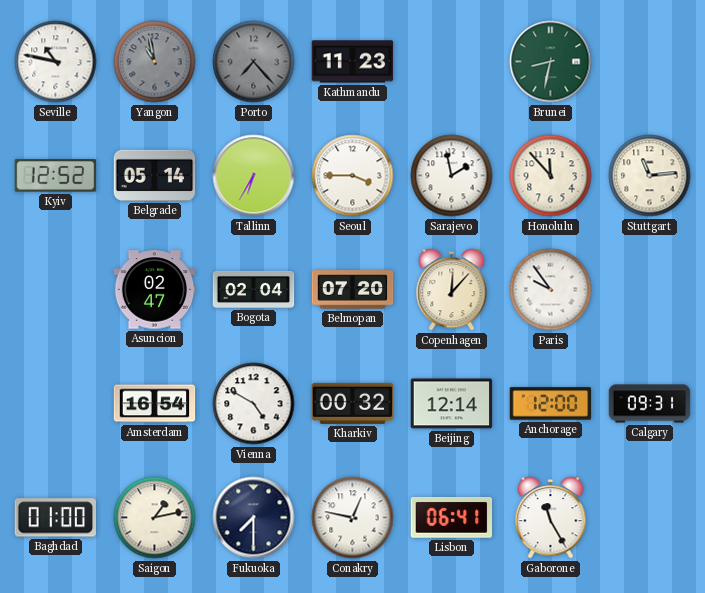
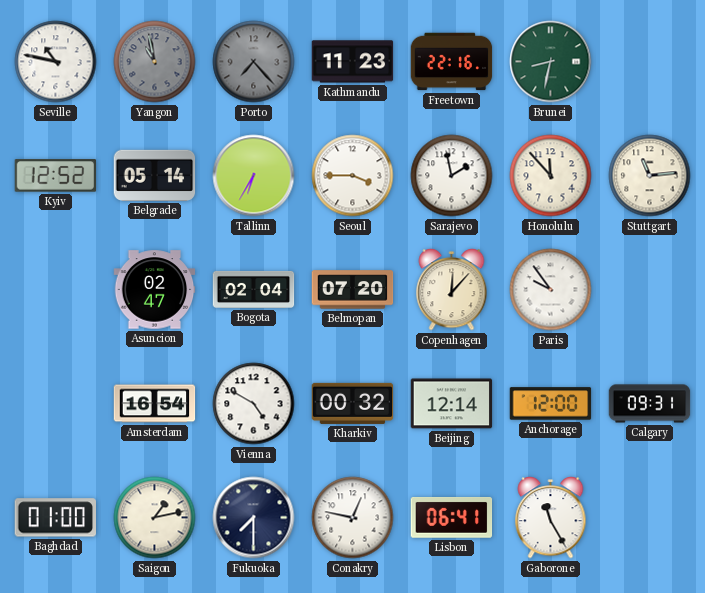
Freetown: none -> 22:16 (452, 62)
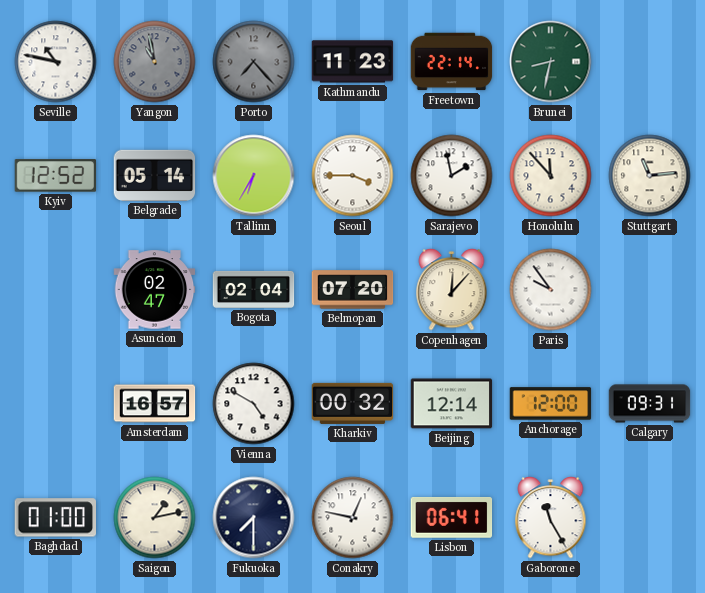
Freetown: 22:16 -> 22:14 (452, 62)
Amsterdam: 16:54 -> 16:57 (155, 404)
